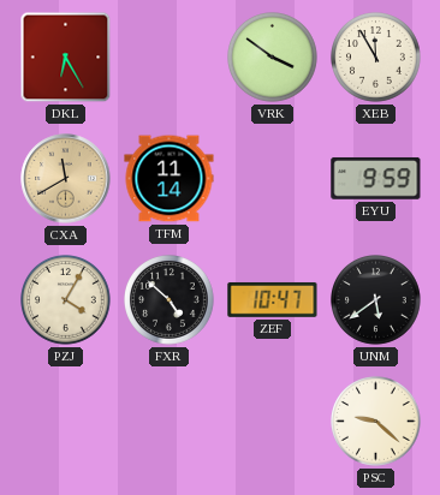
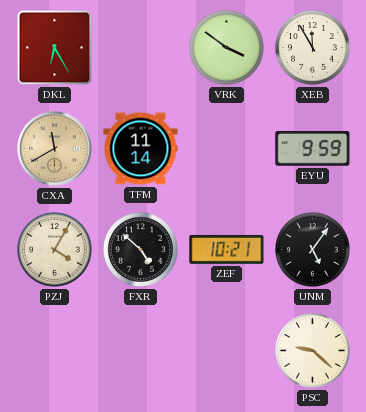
ZEF: 10:47 -> 10:21 (227, 249)
UNM: 5:39 -> 5:06 (313, 250)
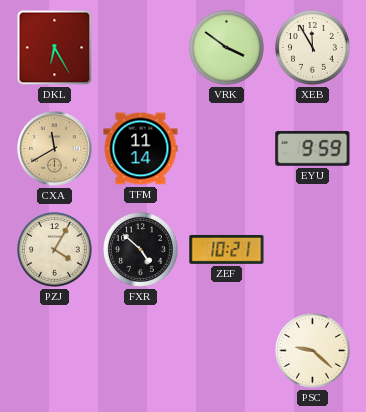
UNM: 5:06 -> none (313, 250)
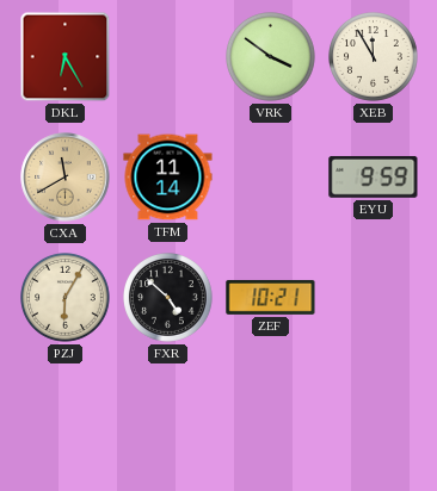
PZJ: 4:05 -> 6:05 (66, 298)
PSC: 9:22 -> none (313, 351)
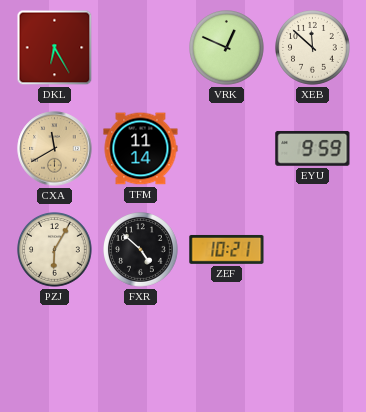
VRK: 3:51 -> 12:49 (227, 48)
XEB: 11:55 -> 11:52 (313, 48)
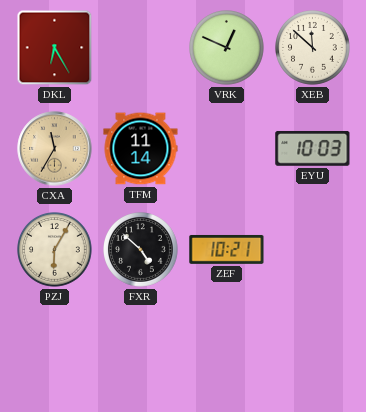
CXA: 11:40 -> 11:35 (55, 149)
EYU: 9:59 -> 10:03 (313, 149)
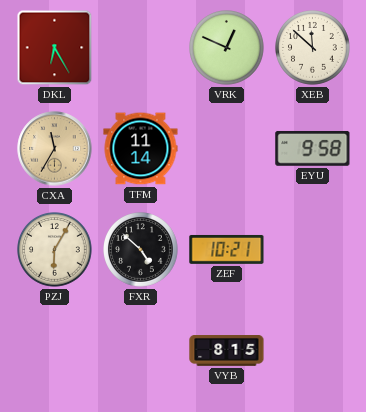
EYU: 10:03 -> 9:58 (313, 149)
VYB: none -> 8:15 (227, 351)
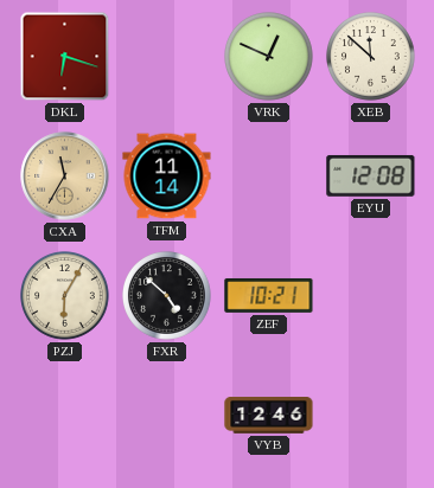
DKL: 6:25 -> 6:18 (65, 57)
EYU: 9:58 -> 12:08 (371, 176)
VYB: 8:15 -> 12:46 (269, 416)
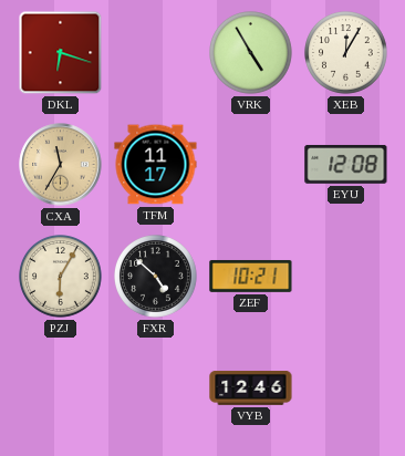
VRK: 12:49 -> 4:55 (251, 53)
XEB: 11:52 -> 12:05 (346, 53)
TFM: 11:14 -> 11:17 (156, 165)
